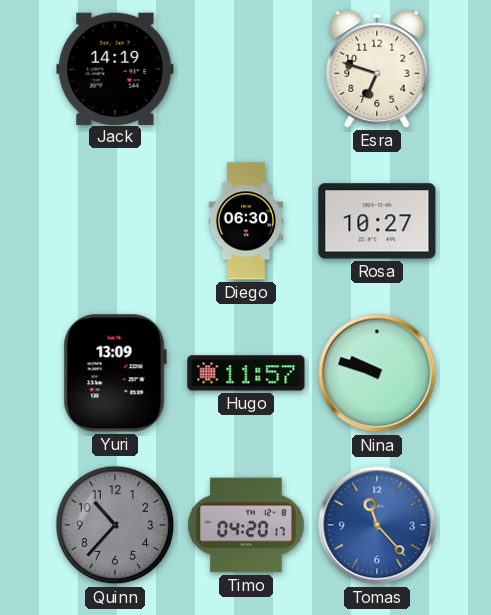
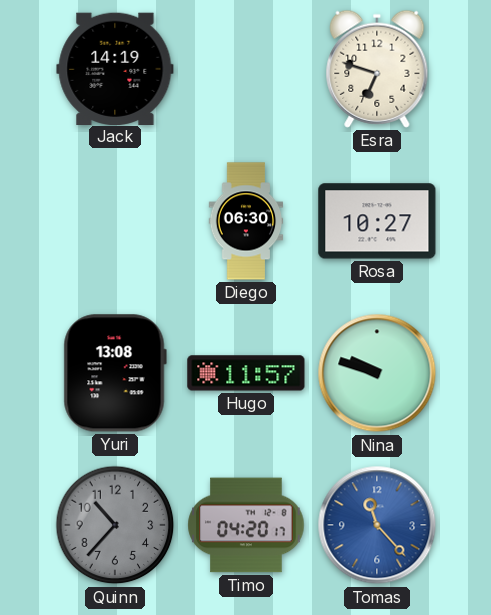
Yuri: 13:09 -> 13:08 (115, 373)
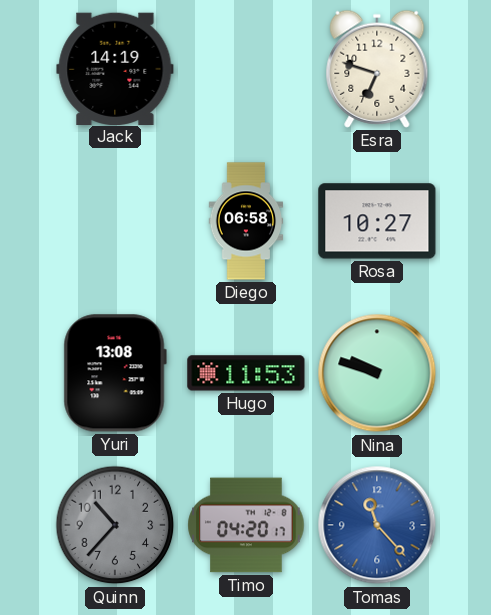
Diego: 06:30 -> 06:58 (246, 221)
Hugo: 11:57 -> 11:53 (246, 373)
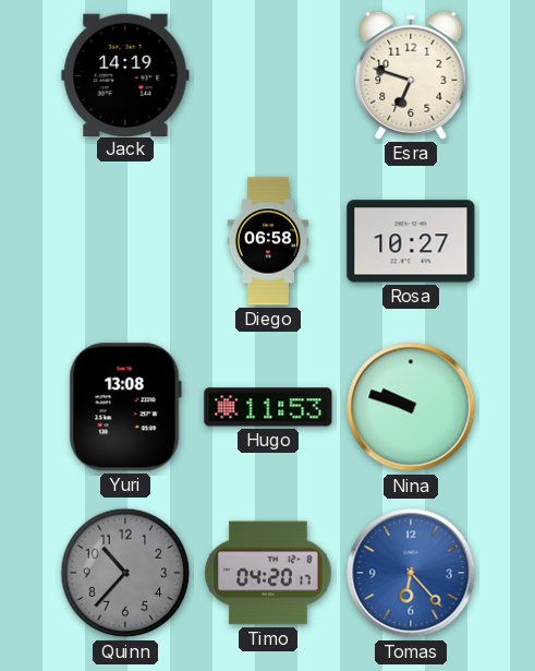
Tomas: 11:23 -> 6:23 (411, 573)
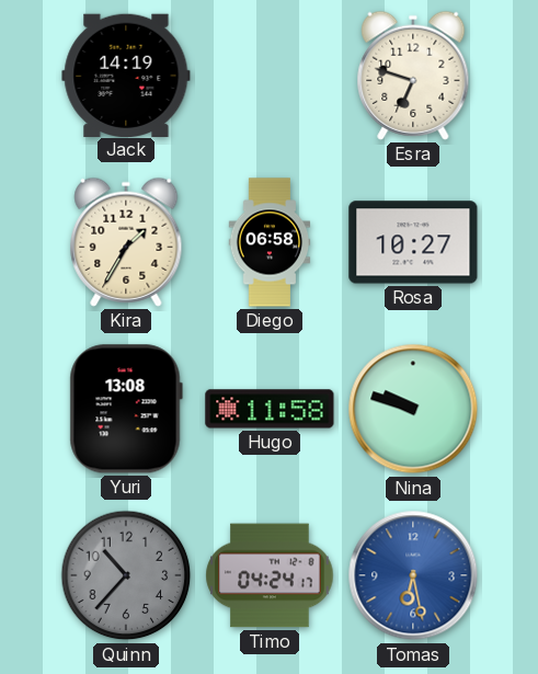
Kira: none -> 1:35 (126, 242)
Hugo: 11:53 -> 11:58 (270, 409)
Timo: 04:20 -> 04:24 (270, 575)
Tomas: 6:23 -> 6:28 (413, 575)
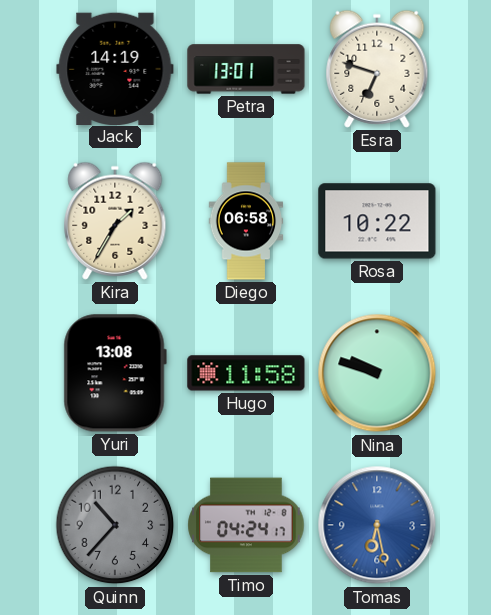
Petra: none -> 13:01 (246, 69)
Rosa: 10:27 -> 10:22 (377, 221)
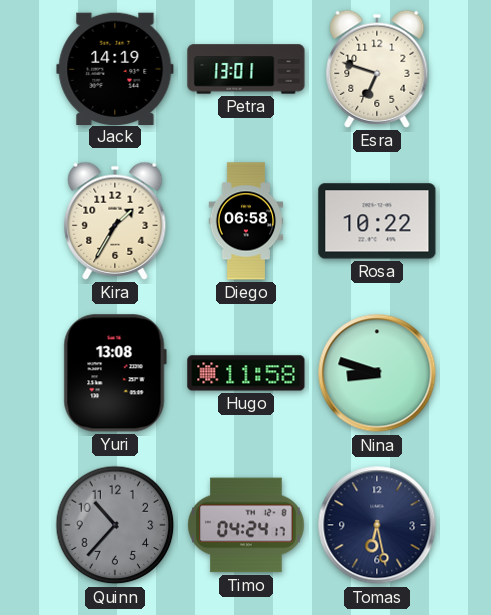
Nina: 9:48 -> 8:48 (377, 373)
Tomas dial: blue -> navy (377, 525)
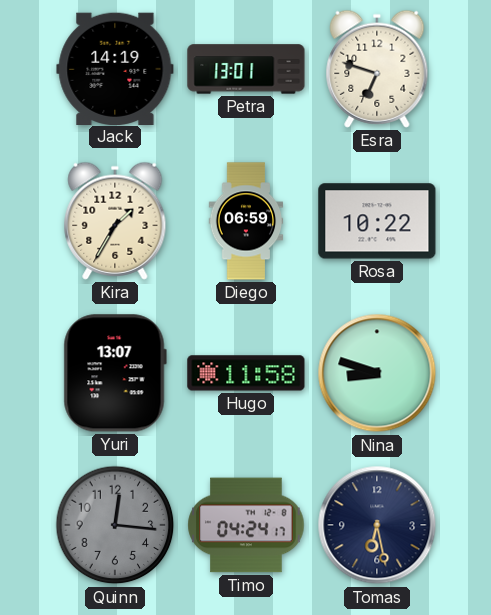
Diego: 06:58 -> 06:59 (246, 221)
Yuri: 13:08 -> 13:07 (115, 373)
Quinn: 10:37 -> 12:16 (115, 525)
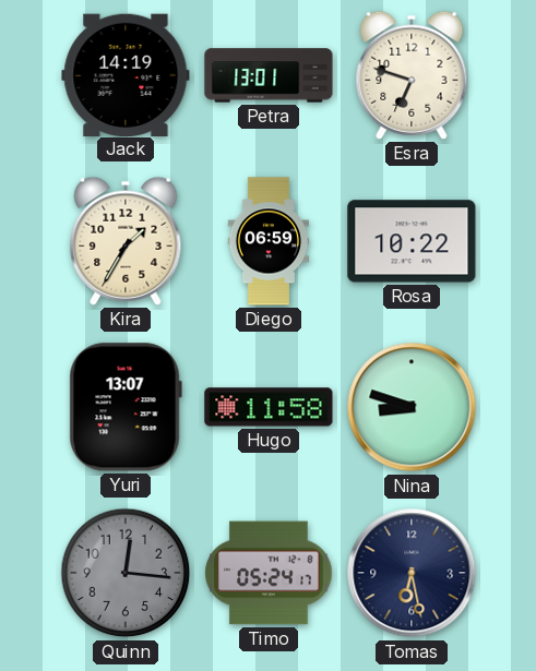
Timo: 04:24 -> 05:24 (269, 573)
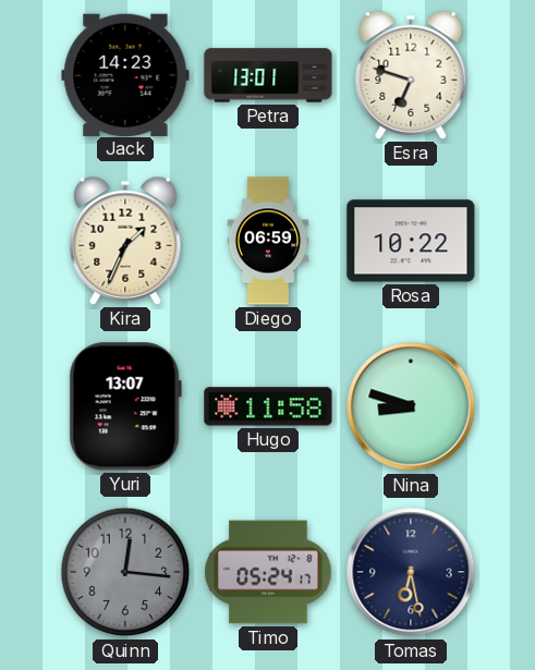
Jack: 14:19 -> 14:23 (125, 74)
Kira: 1:35 -> 1:34 (125, 241)
